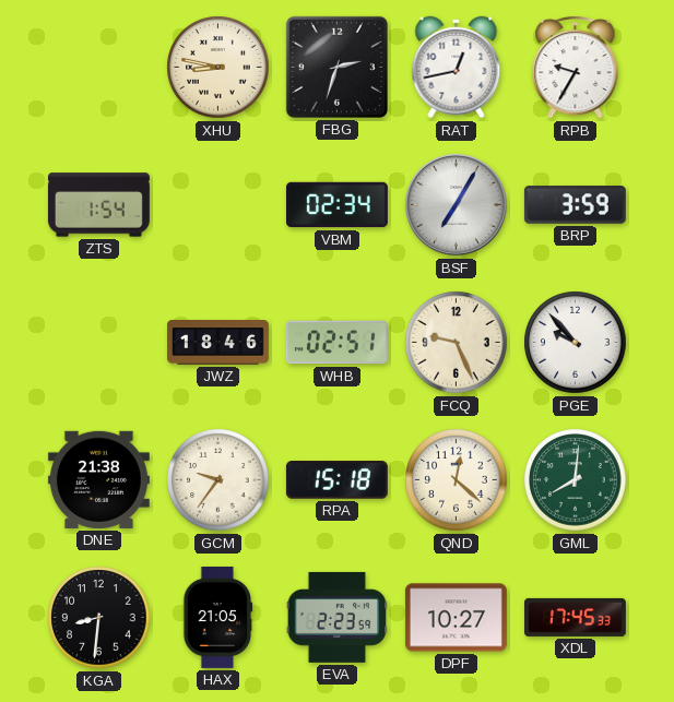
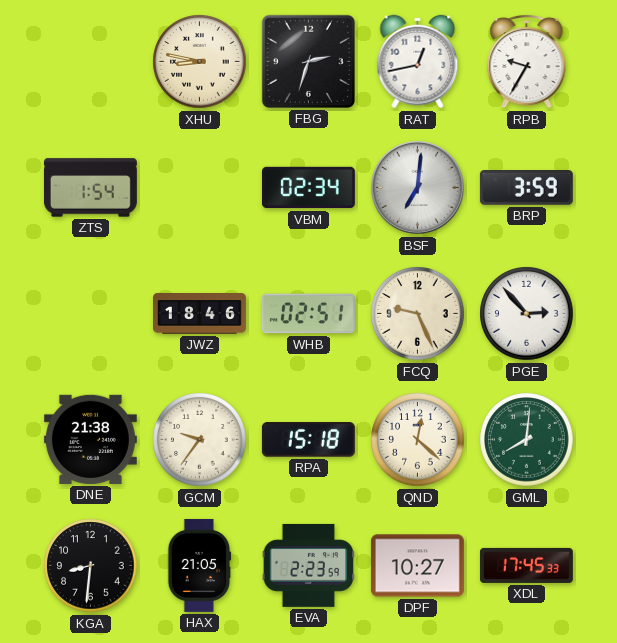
BSF: 7:05 -> 7:01 (418, 188)
PGE: 9:53 -> 2:53 (527, 314)
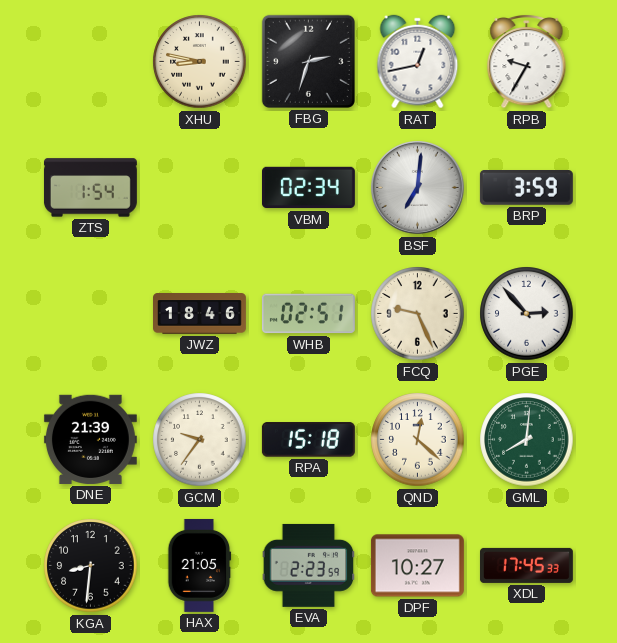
DNE: 21:38 -> 21:39 (90, 439)
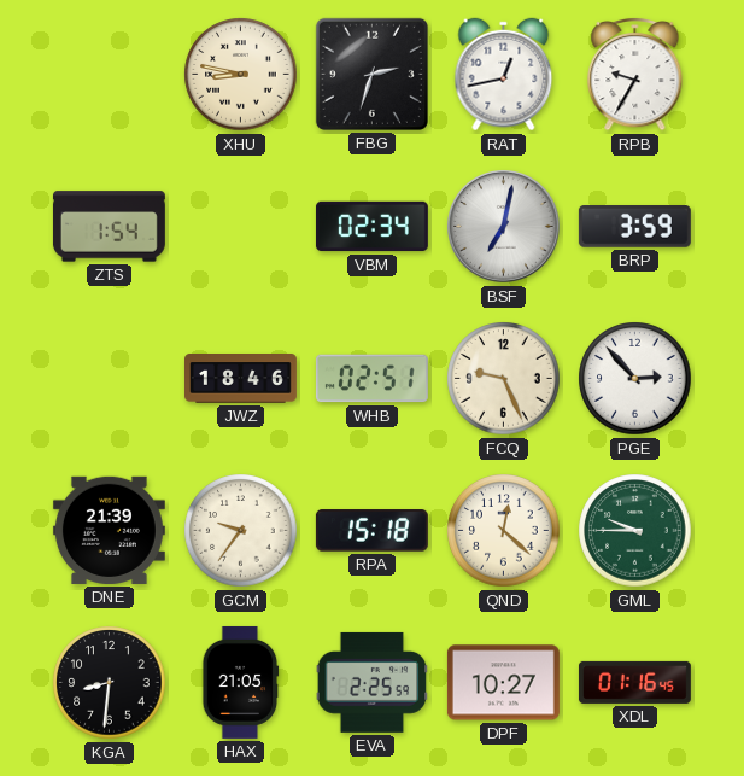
BSF: 7:01 -> 7:02 (504, 227)
GML: 8:01 -> 9:45 (635, 531)
EVA: 2:23 -> 2:25 (373, 682)
XDL: 17:45 -> 01:16 (634, 682)
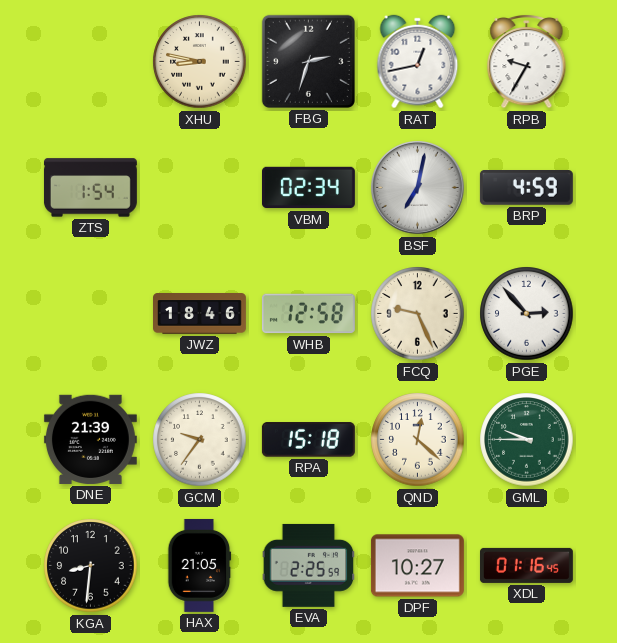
BRP: 3:59 -> 4:59 (526, 188)
WHB: 02:51 -> 12:58 (308, 314)
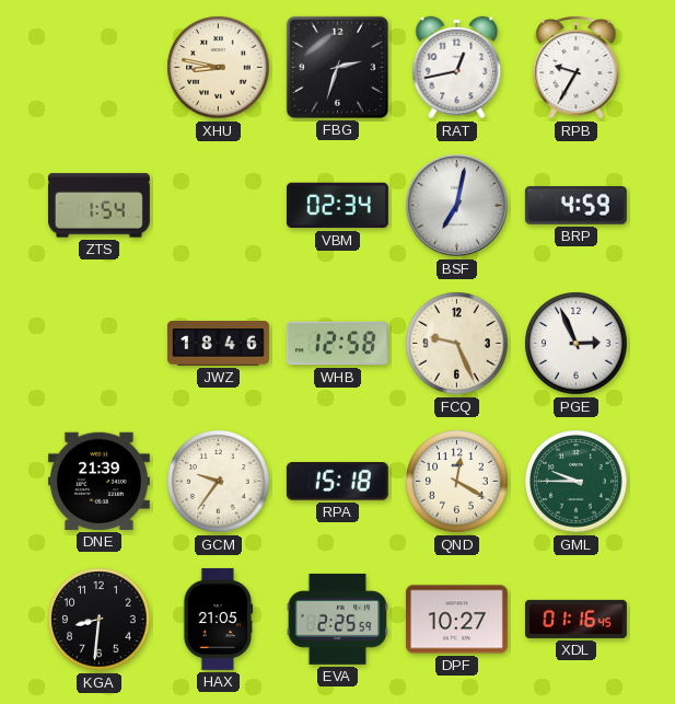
PGE: 2:53 -> 2:56 (577, 344)
QND: 12:22 -> 12:20 (457, 482)
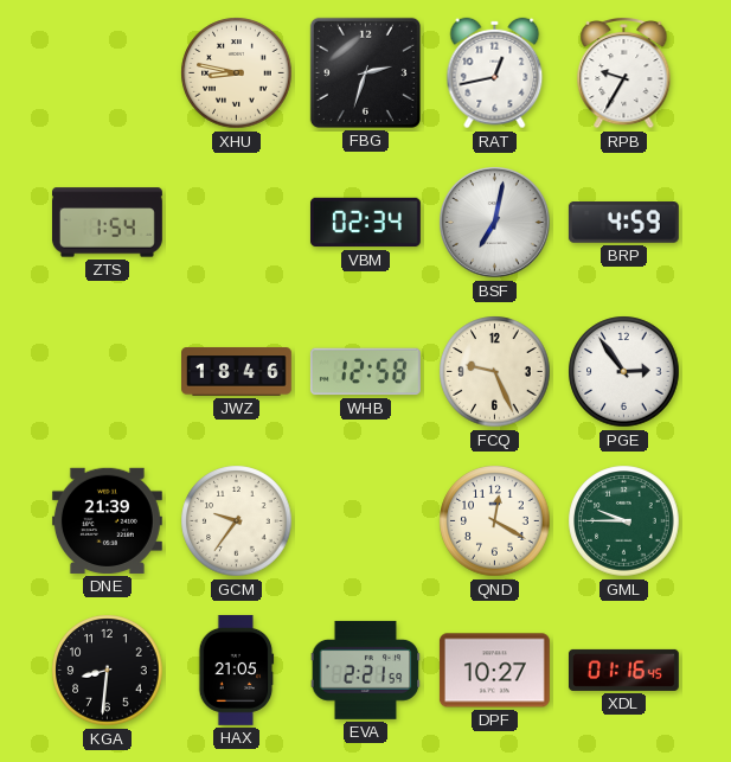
PGE: 2:56 -> 2:54 (624, 372)
RPA: 15:18 -> none (337, 482)
EVA: 2:25 -> 2:21 (366, 670)
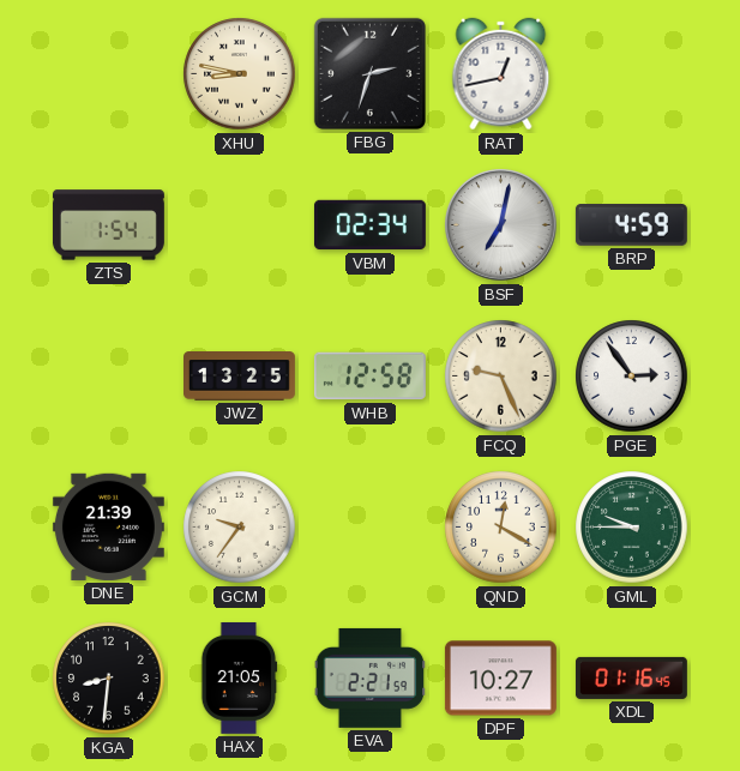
RPB: 9:35 -> none (624, 72)
JWZ: 18:46 -> 13:25 (240, 377)
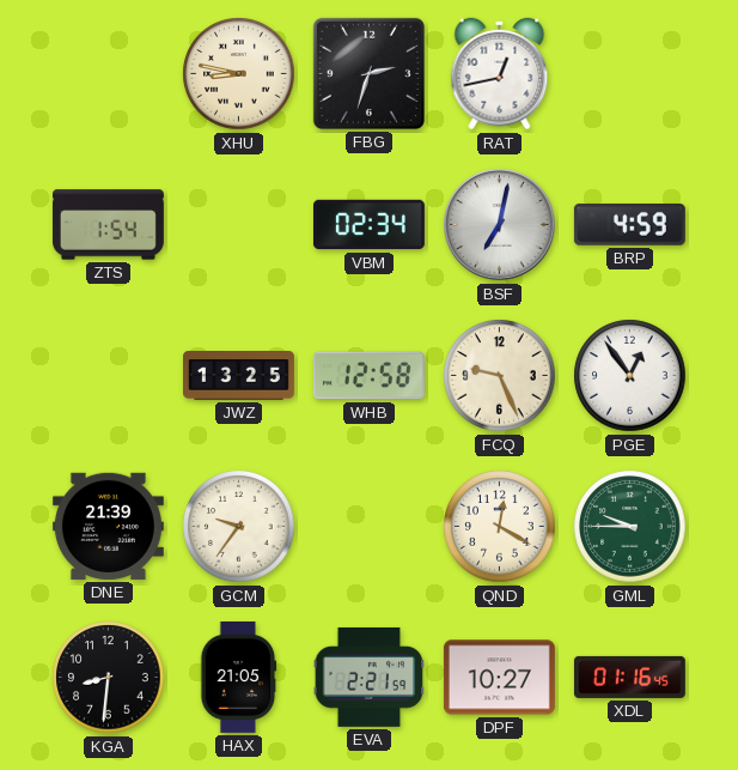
PGE: 2:54 -> 12:54 (630, 376)
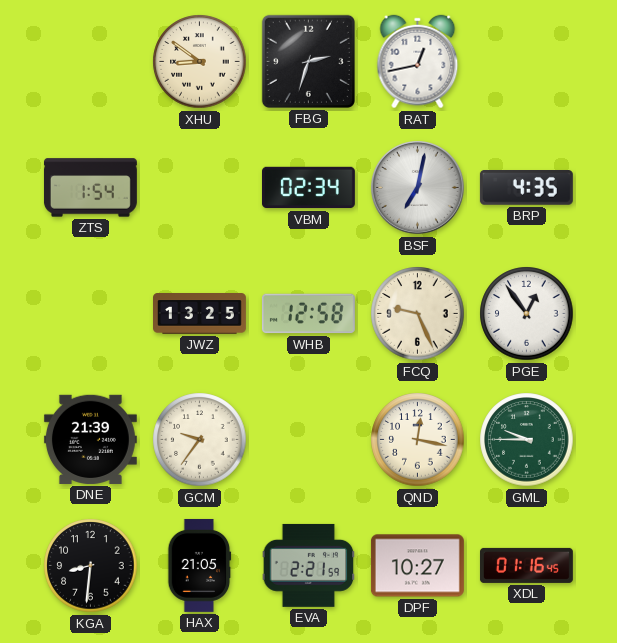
XHU: 8:47 -> 8:51 (200, 62)
BRP: 4:59 -> 4:35 (526, 188)
QND: 12:20 -> 12:17 (418, 440)
